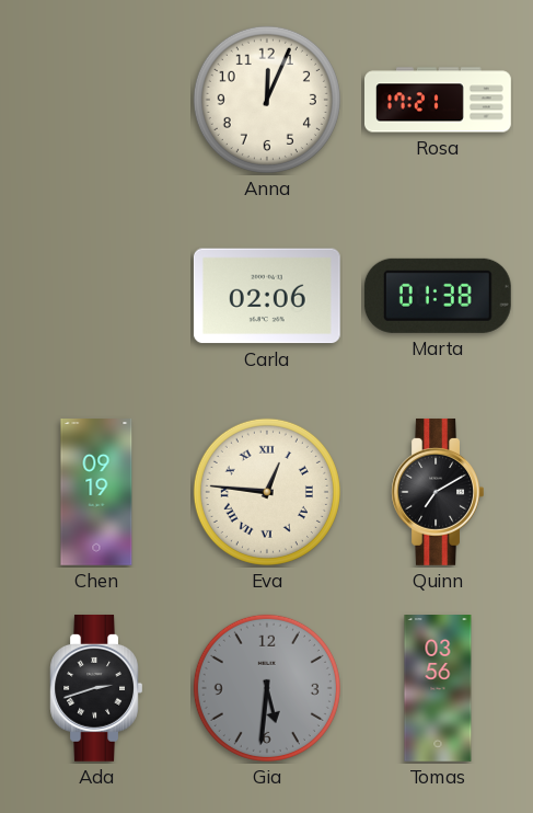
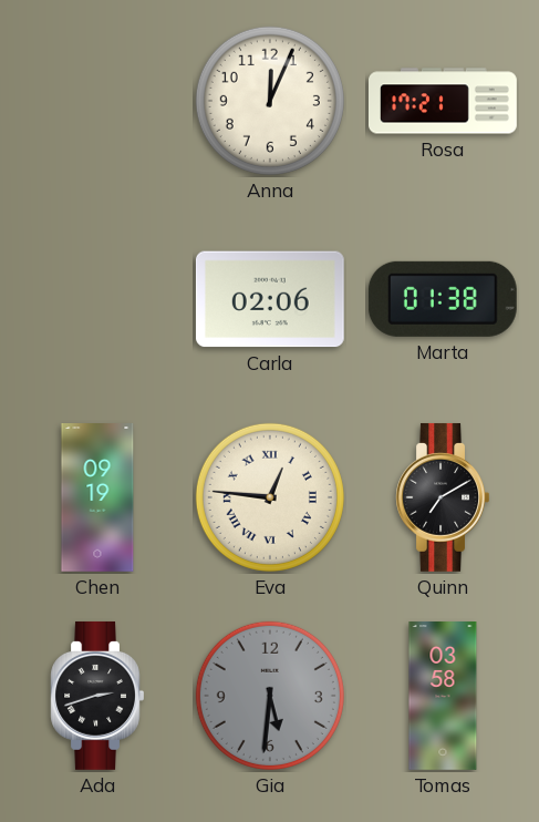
Tomas: 03:56 -> 03:58 (443, 697)
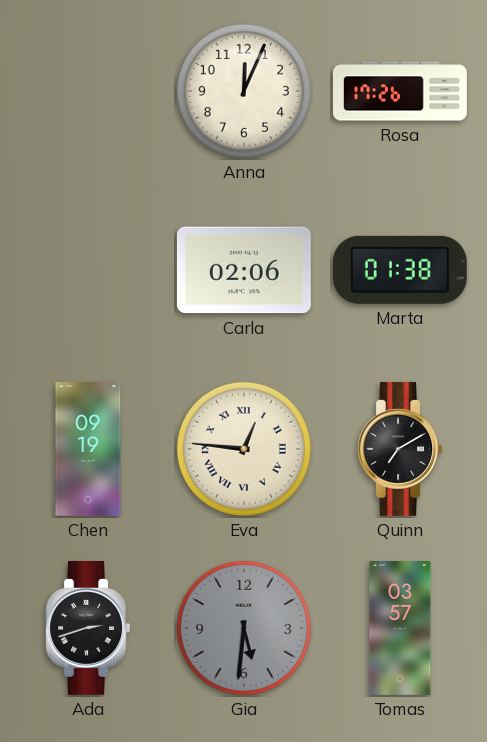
Rosa: 17:21 -> 17:26 (401, 91)
Tomas: 03:58 -> 03:57 (400, 629)
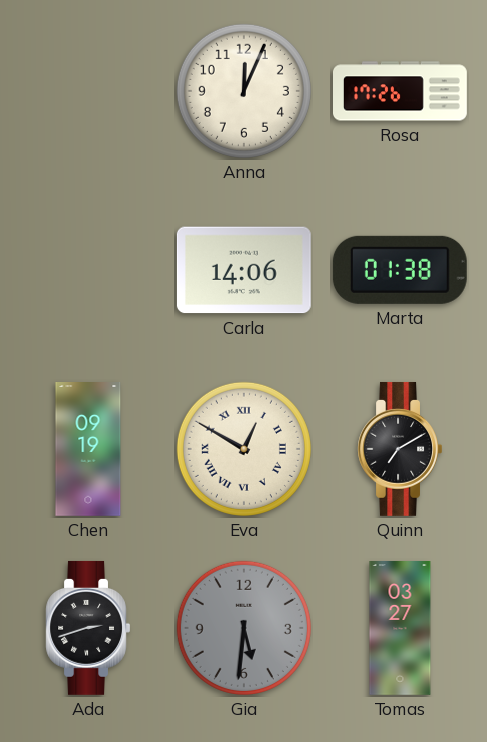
Carla: 02:06 -> 14:06 (244, 270)
Eva: 12:46 -> 12:50 (244, 449)
Tomas: 03:57 -> 03:27 (400, 629)
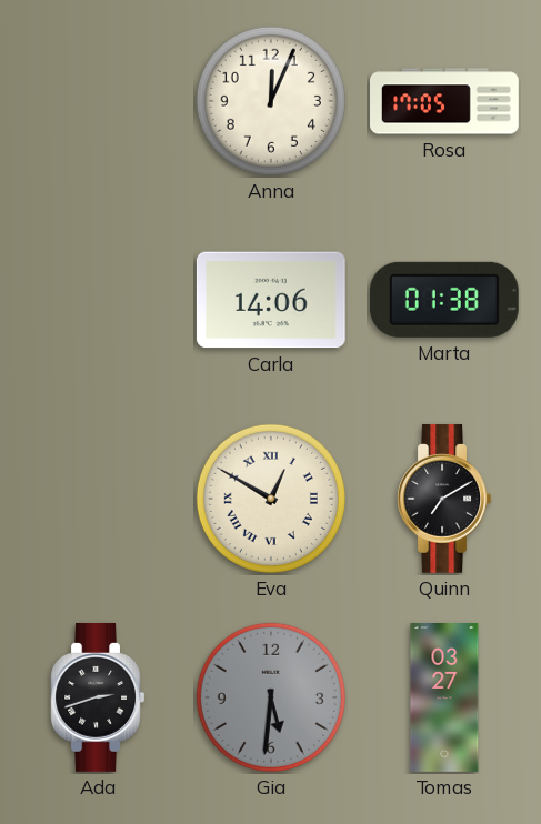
Rosa: 17:26 -> 17:05 (445, 101)
Chen: 09:19 -> none (88, 450)
